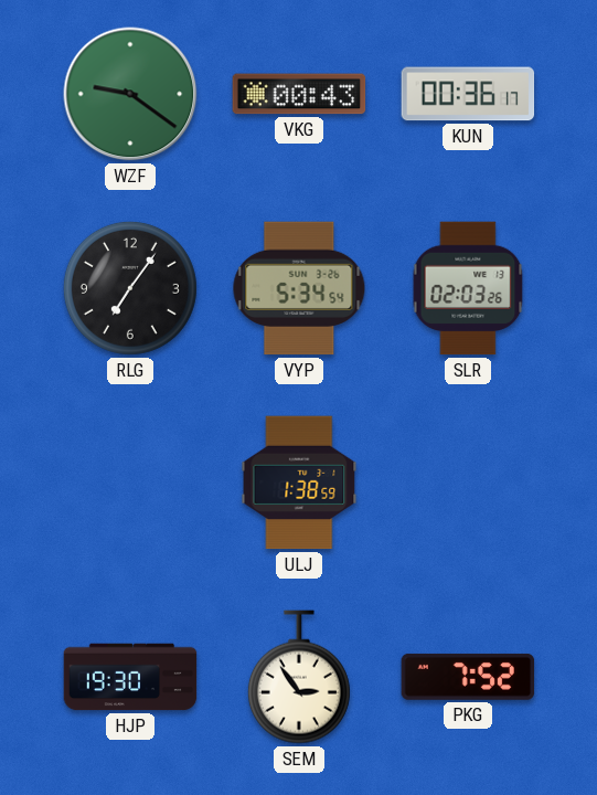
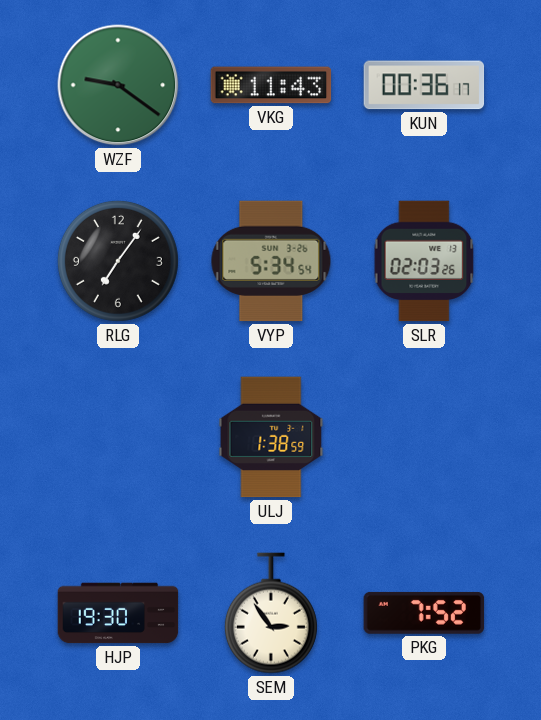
VKG: 00:43 -> 11:43 (271, 85)
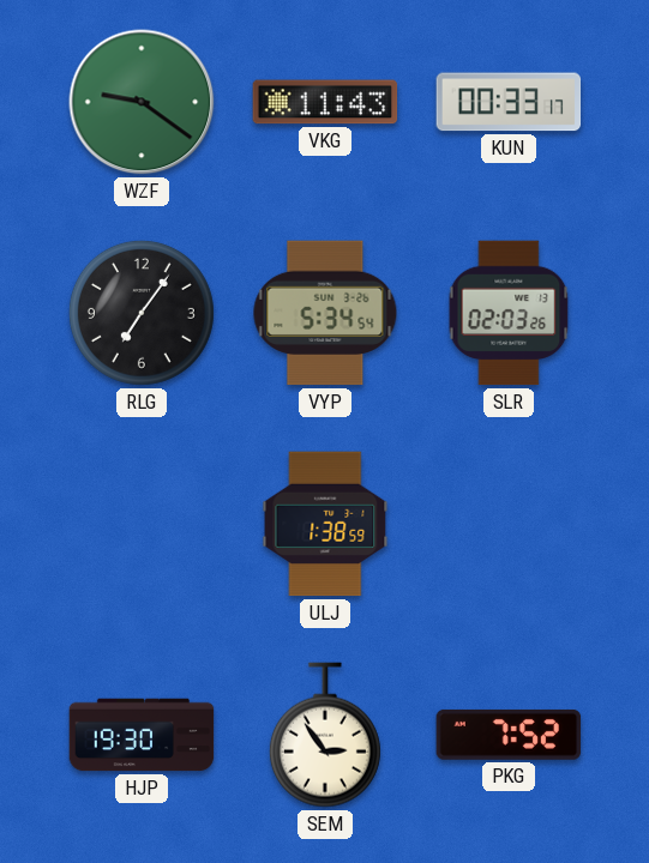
KUN: 00:36 -> 00:33 (509, 102)
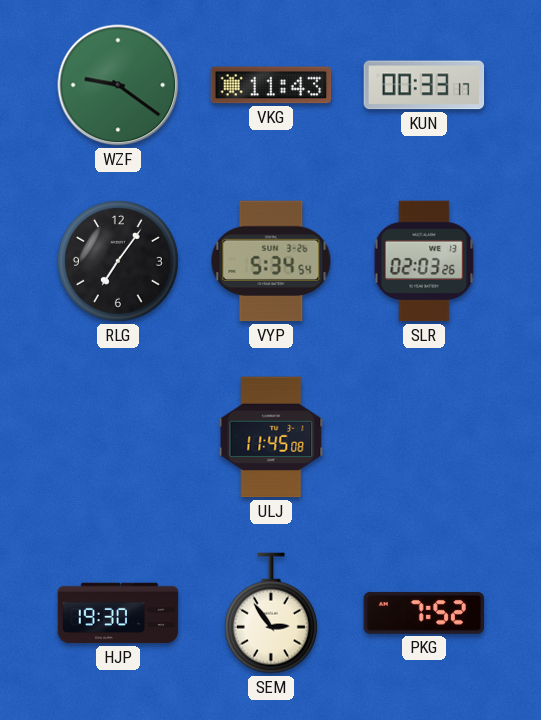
ULJ: 1:38 -> 11:45 (271, 437)
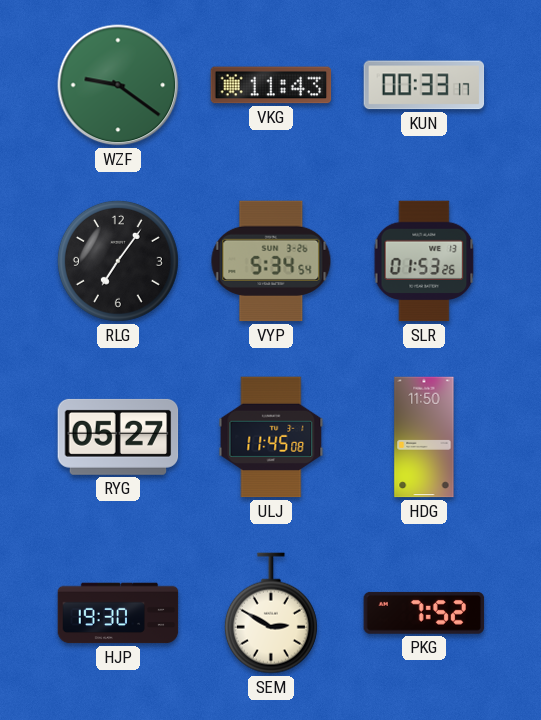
SLR: 02:03 -> 01:53 (424, 261)
RYG: none -> 05:27 (118, 437)
HDG: none -> 11:50 (424, 437)
SEM: 2:54 -> 2:50 (271, 613)
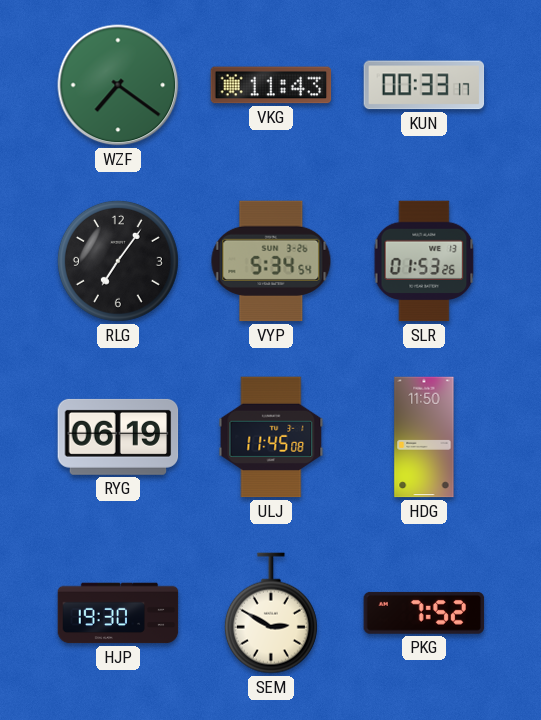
WZF: 9:21 -> 7:21 (118, 85)
RYG: 05:27 -> 06:19 (118, 437)
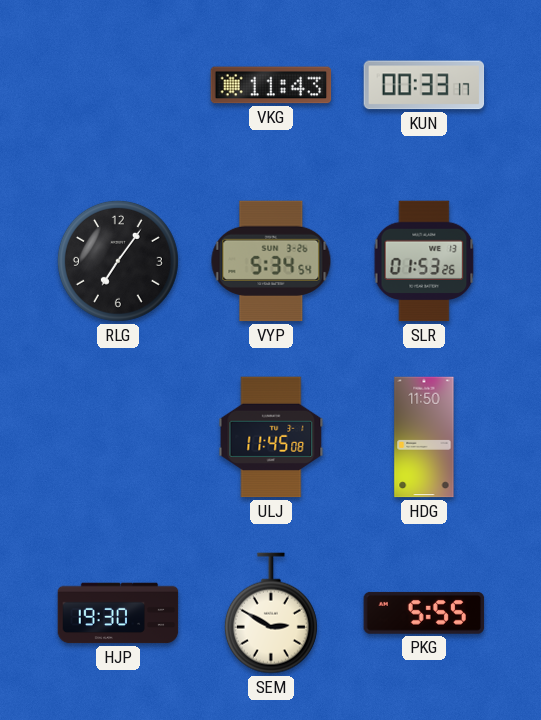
WZF: 7:21 -> none (118, 85)
RYG: 06:19 -> none (118, 437)
PKG: 7:52 -> 5:55 (424, 613)
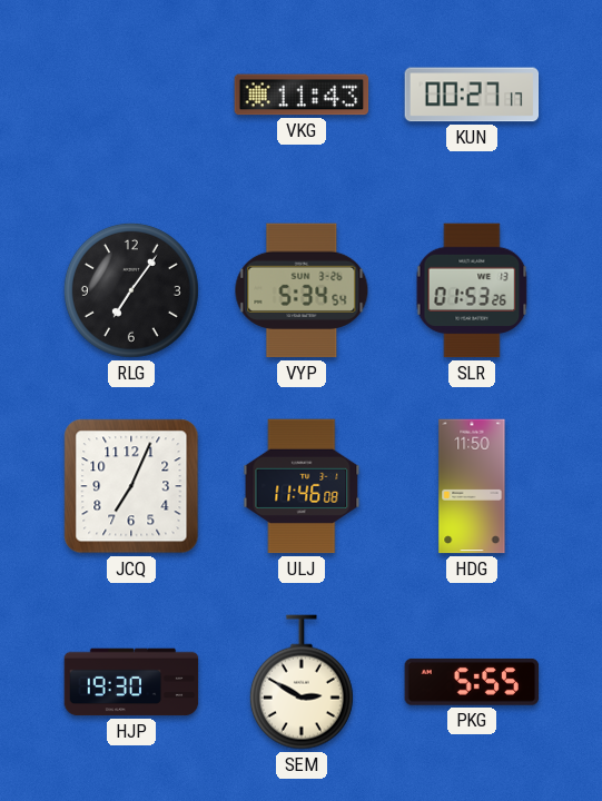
KUN: 00:33 -> 00:27 (472, 95)
JCQ: none -> 7:04 (131, 486)
ULJ: 11:45 -> 11:46 (302, 486)
